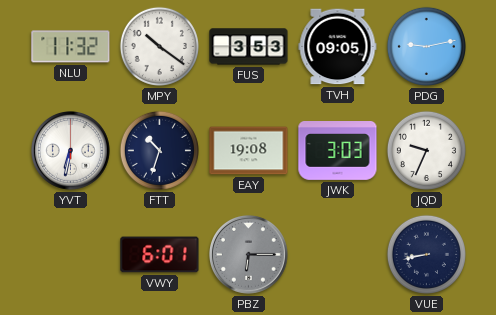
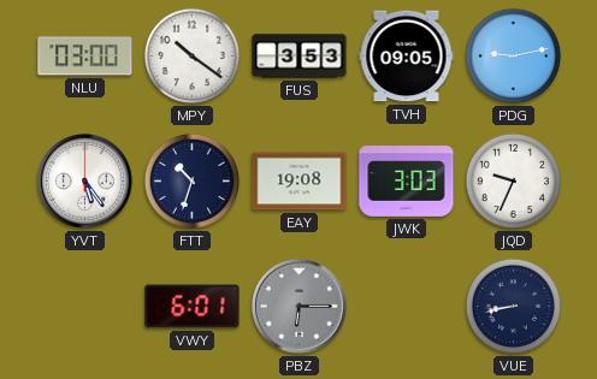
NLU: 11:32 -> 03:00 (85, 57)
YVT: 6:32 -> 5:24 (85, 182)
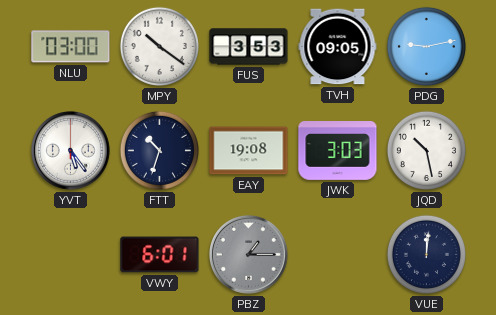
JQD: 9:34 -> 10:28 (426, 150)
PBZ: 6:15 -> 1:15 (249, 255)
VUE: 8:43 -> 12:01 (426, 254)
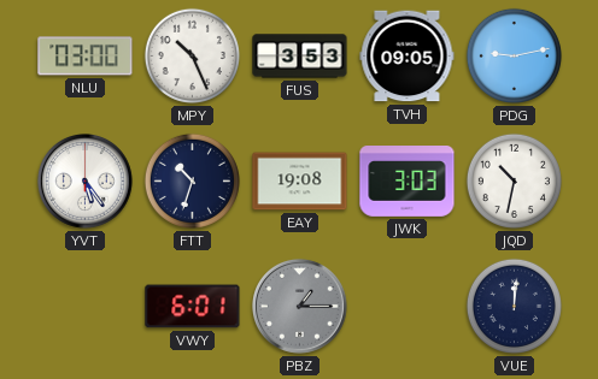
MPY: 10:21 -> 10:26 (192, 55)
JQD: 10:28 -> 10:32 (514, 180)
